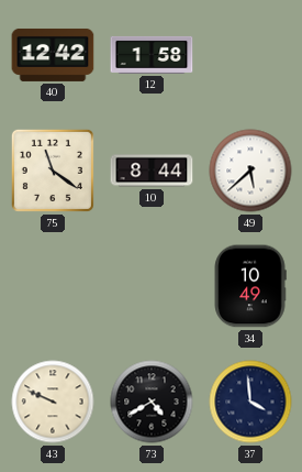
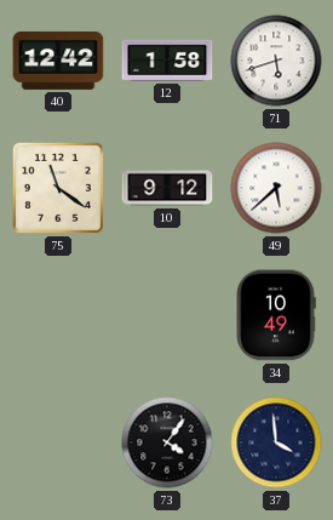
71: none -> 5:42 (276, 61)
10: 8:44 -> 9:12 (167, 188)
43: 9:49 -> none (53, 402)
73: 4:40 -> 4:06 (167, 442)
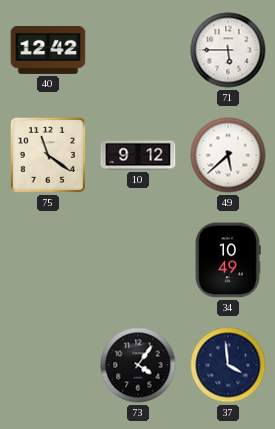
12: 1:58 -> none (167, 61)
71: 5:42 -> 5:45 (228, 50)
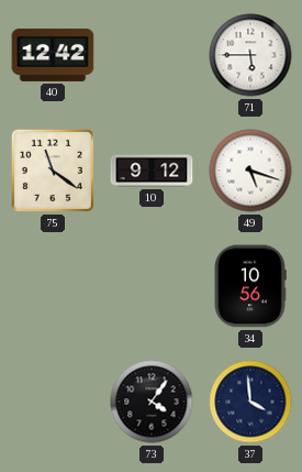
49: 5:38 -> 5:18 (250, 171)
34: 10:49 -> 10:56 (250, 286)
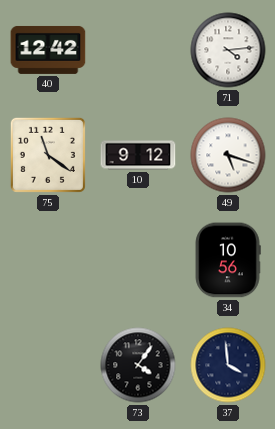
71: 5:45 -> 4:14 (228, 50)
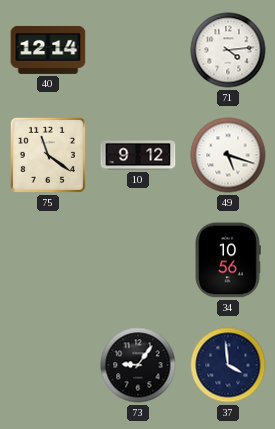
40: 12:42 -> 12:14 (48, 50)
73: 4:06 -> 9:06 (138, 365)
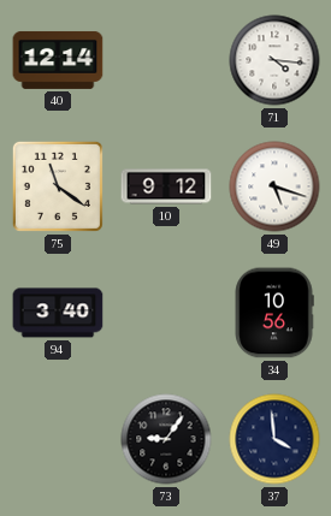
71: 4:14 -> 4:16 (274, 60)
94: none -> 3:40 (58, 313)
